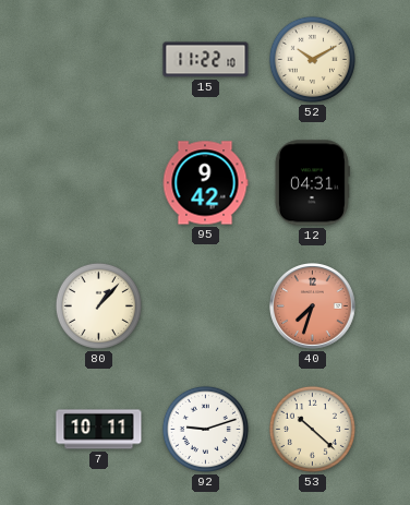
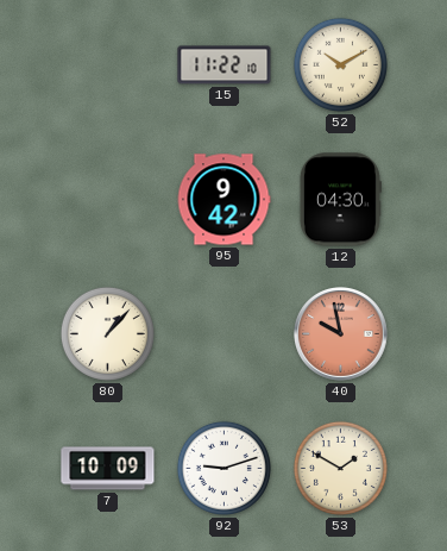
12: 04:31 -> 04:30 (340, 200)
40: 7:33 -> 9:58 (341, 334)
7: 10:11 -> 10:09 (108, 469)
53: 10:22 -> 1:50 (340, 468)
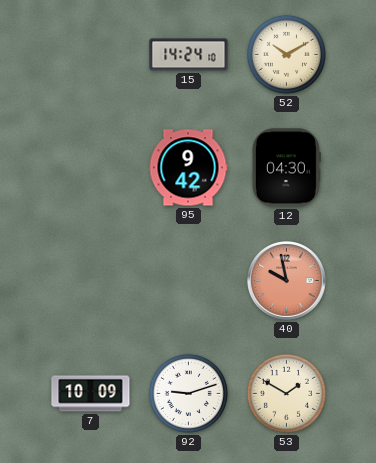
15: 11:22 -> 14:24 (189, 55)
80: 1:07 -> none (107, 333)
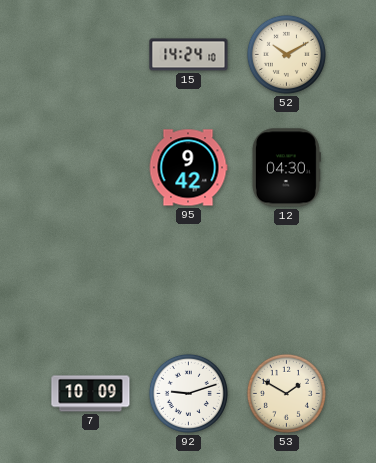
40: 9:58 -> none (287, 281)
